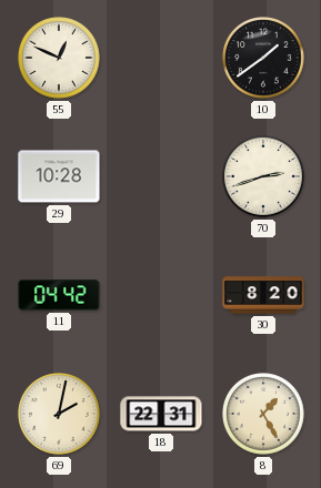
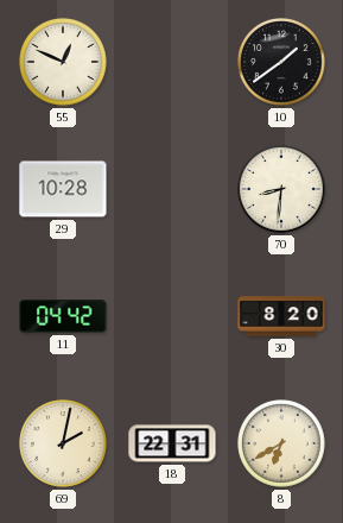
70: 2:42 -> 8:31 (281, 189)
8: 1:25 -> 6:40 (281, 443)
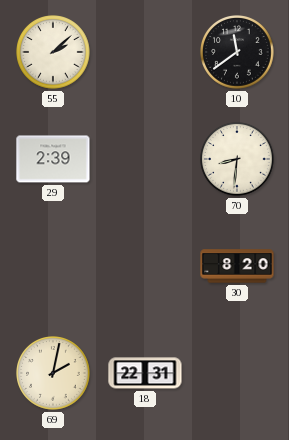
55: 12:49 -> 2:08 (53, 52)
10: 1:39 -> 11:39 (237, 52)
29: 10:28 -> 2:39 (53, 159)
11: 04:42 -> none (63, 316)
8: 6:40 -> none (281, 443)
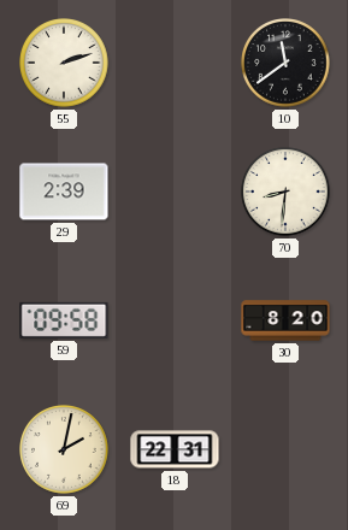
55: 2:08 -> 2:12 (64, 63)
59: none -> 09:58 (64, 320)
